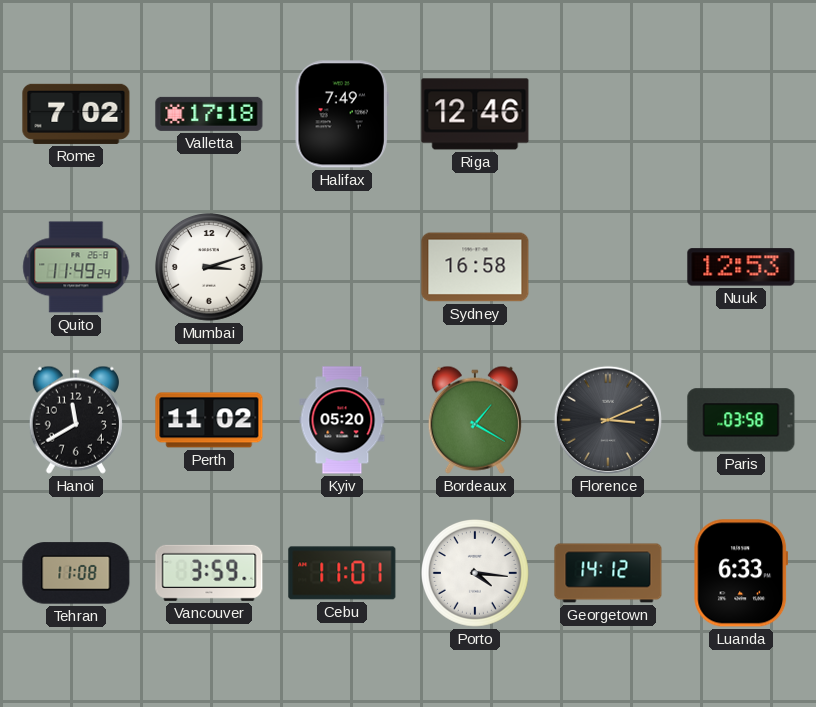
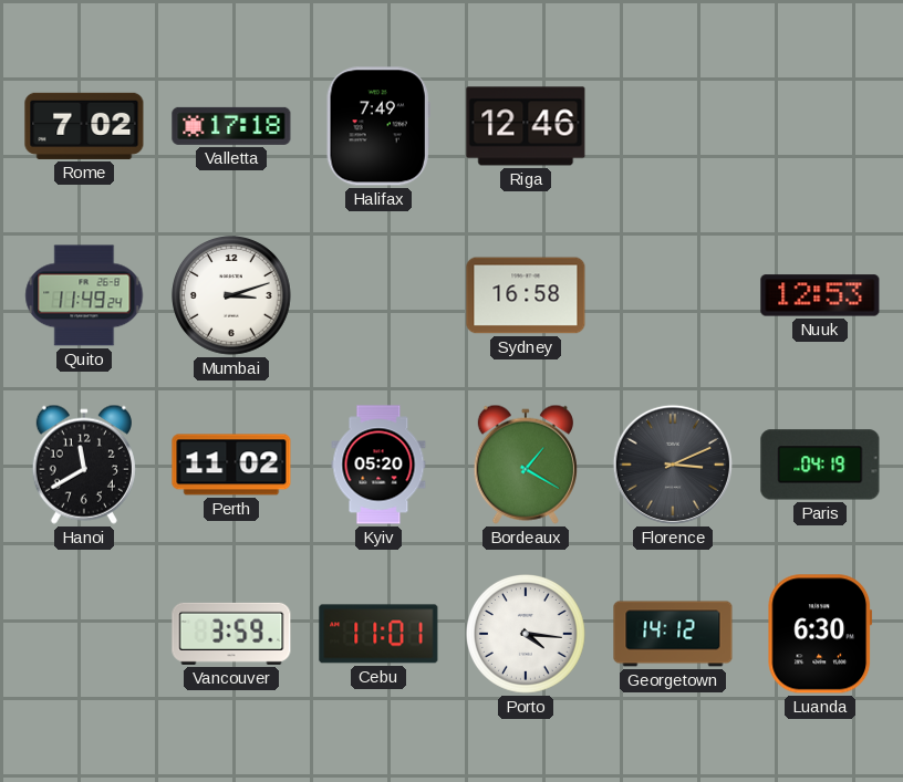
Paris: 03:58 -> 04:19 (820, 465)
Tehran: 11:08 -> none (76, 573)
Luanda: 6:33 -> 6:30 (820, 634)
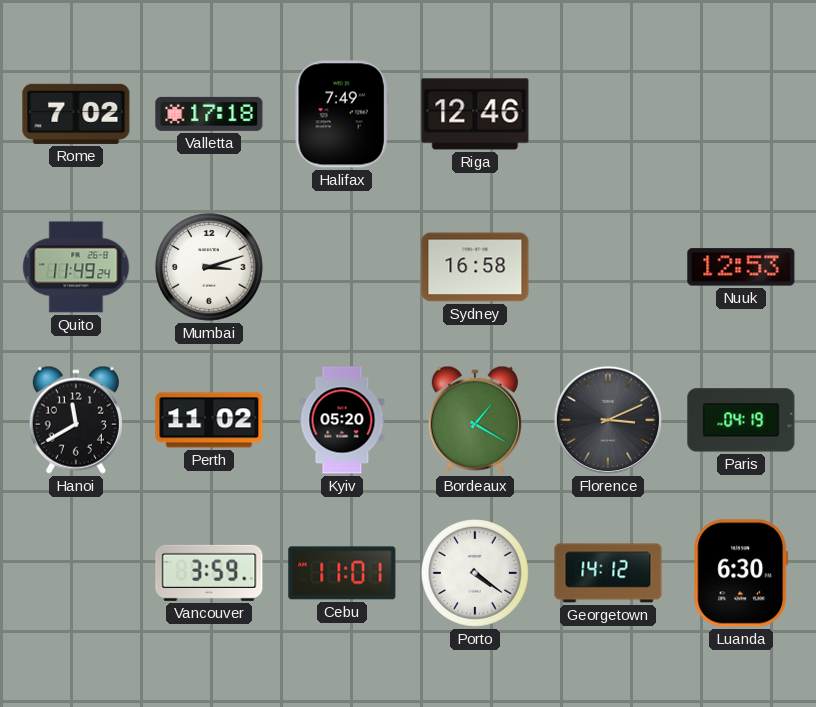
Porto: 4:16 -> 4:21 (476, 574)
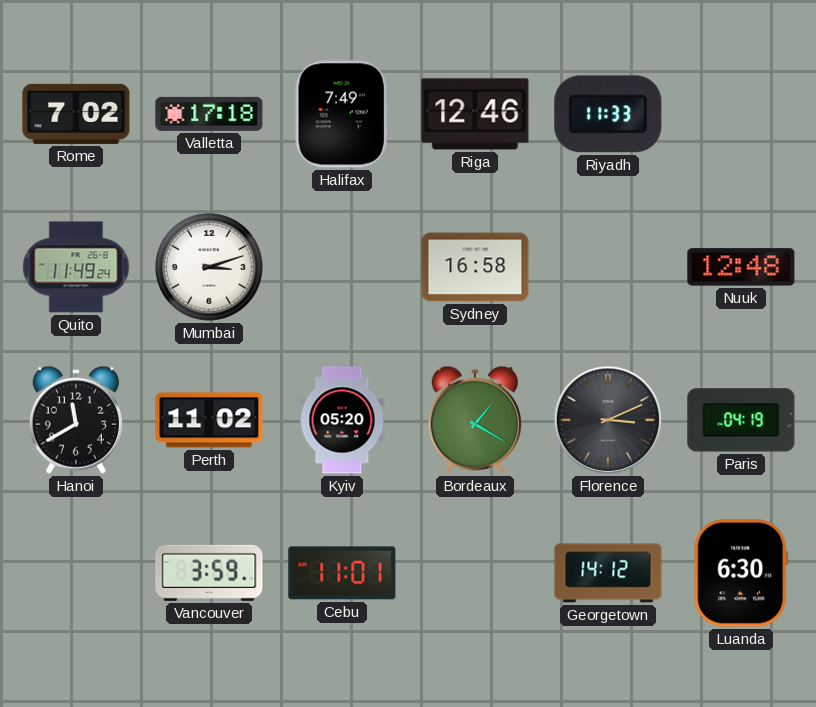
Riyadh: none -> 11:33 (608, 114)
Nuuk: 12:53 -> 12:48 (741, 267)
Porto: 4:21 -> none (476, 574)
